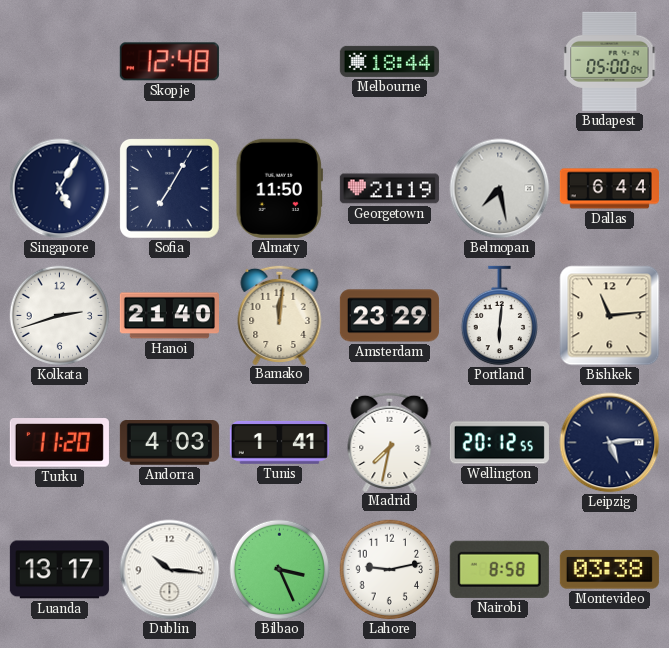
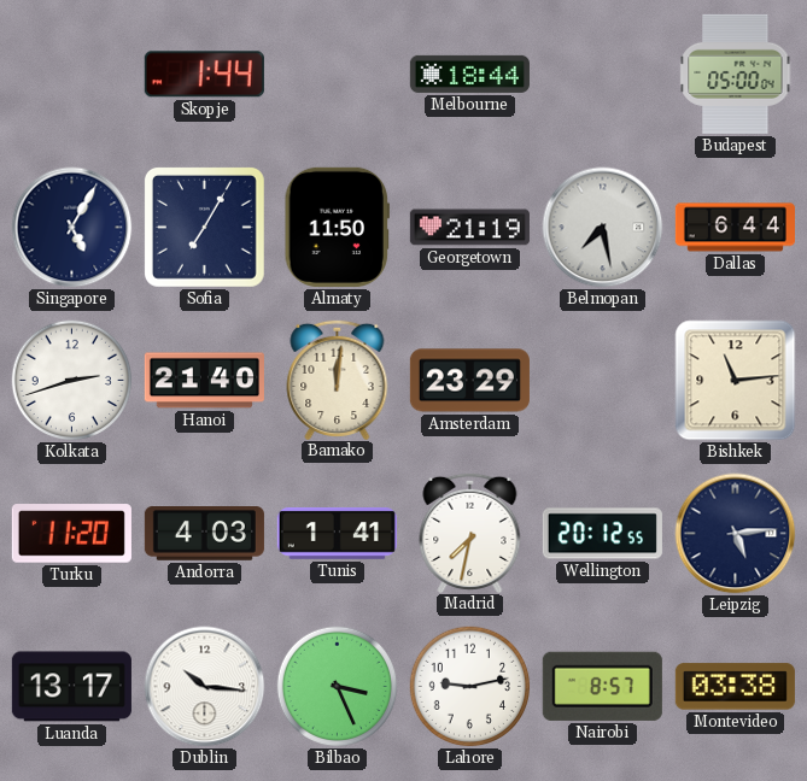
Skopje: 12:48 -> 1:44 (204, 75)
Portland: 6:01 -> none (499, 316)
Nairobi: 8:58 -> 8:57 (602, 686)
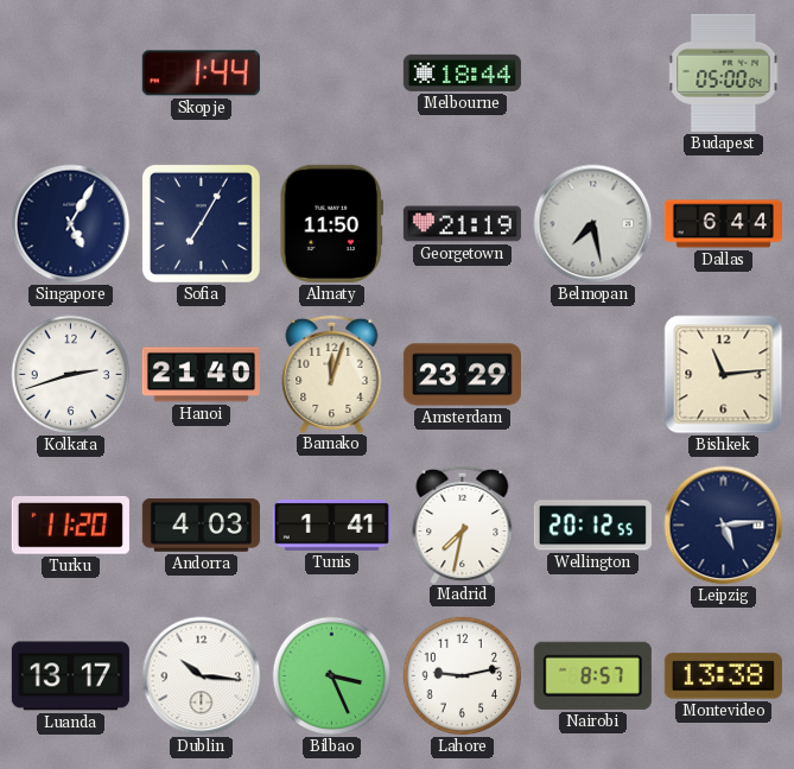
Bamako: 12:01 -> 12:03 (332, 373)
Montevideo: 03:38 -> 13:38 (723, 676)
